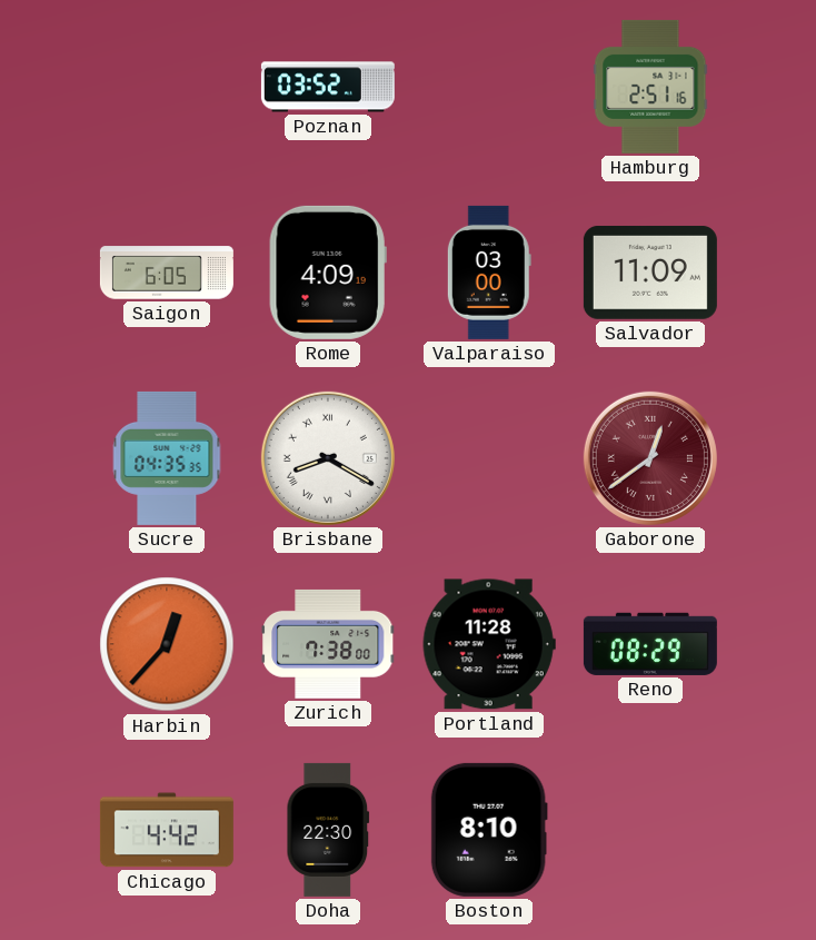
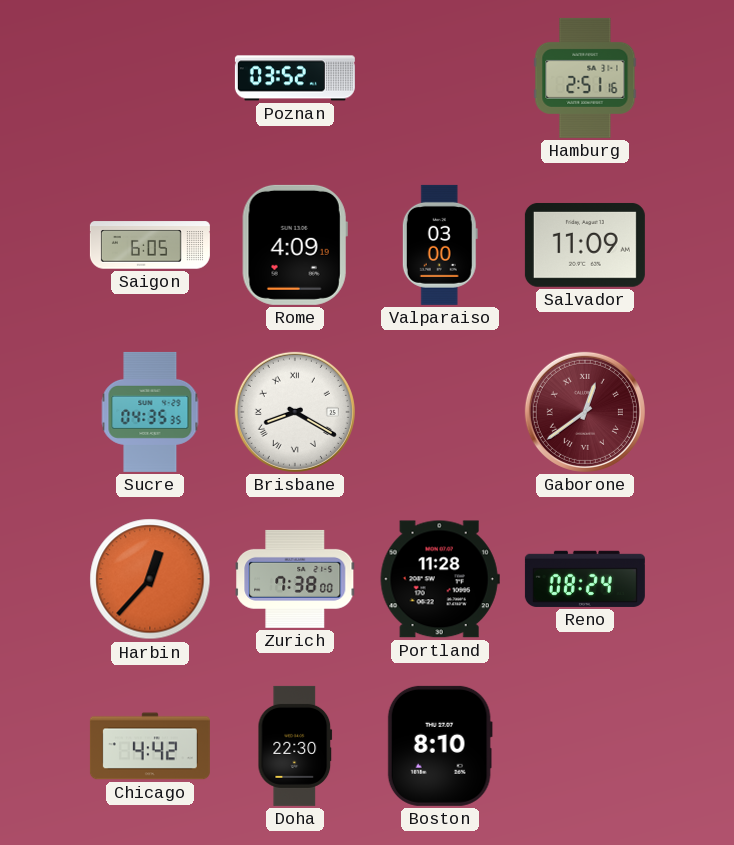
Reno: 08:29 -> 08:24 (585, 579)
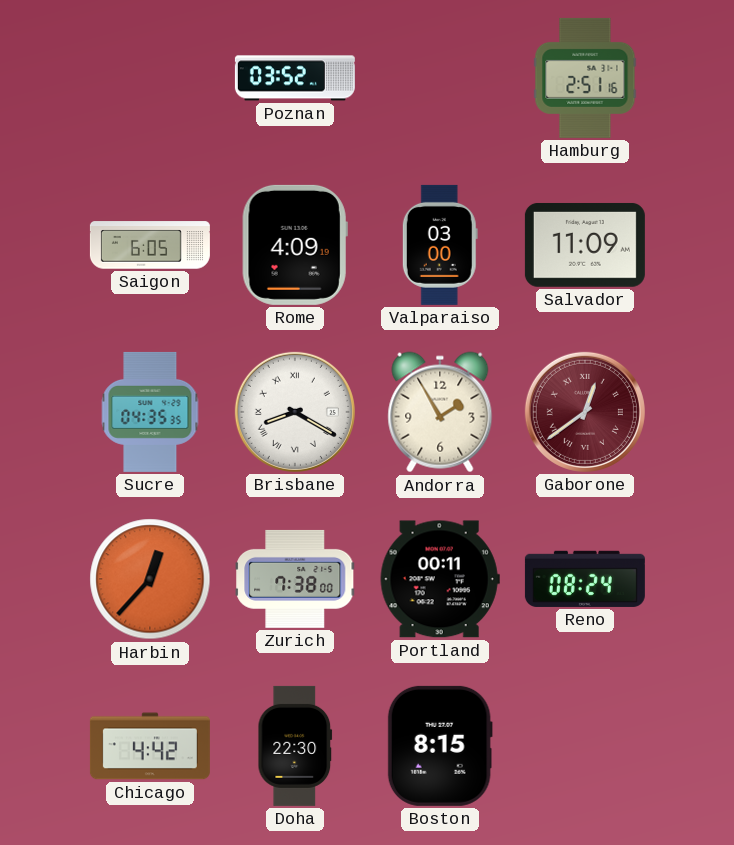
Andorra: none -> 1:55 (440, 412)
Portland: 11:28 -> 00:11 (440, 579)
Boston: 8:10 -> 8:15 (440, 746)
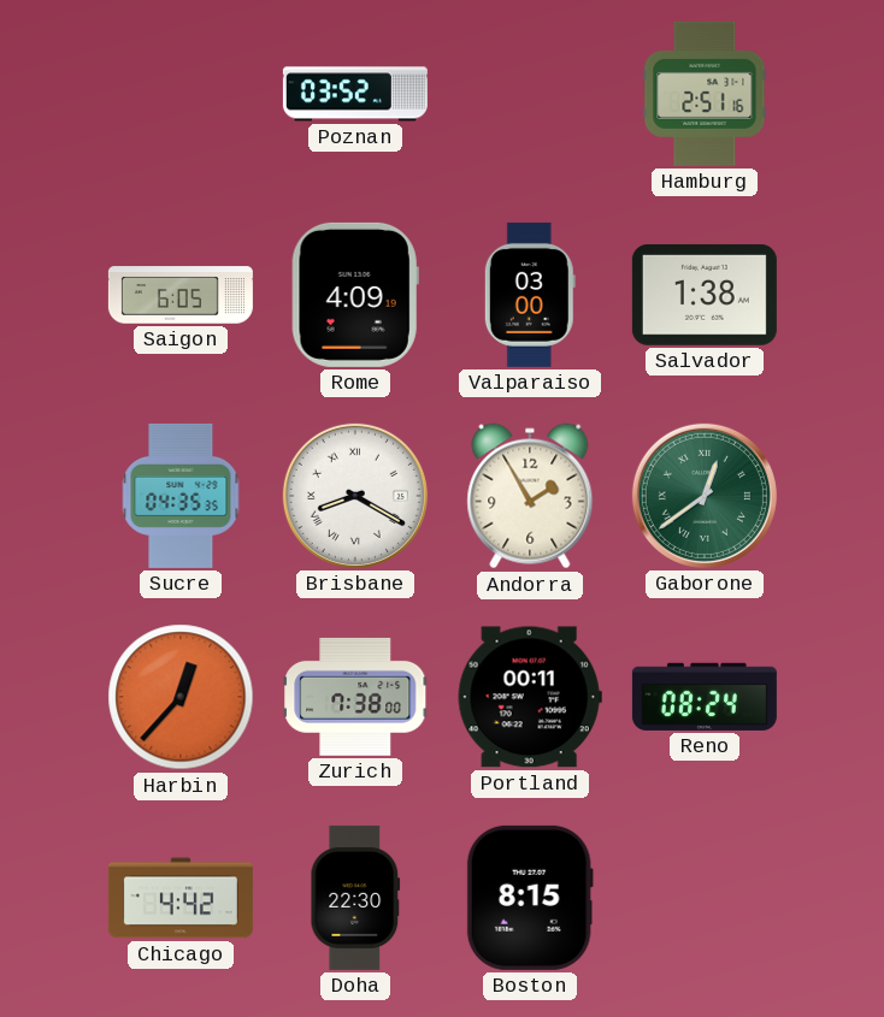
Salvador: 11:09 -> 1:38 (705, 295)
Gaborone dial: burgundy -> green (705, 496)
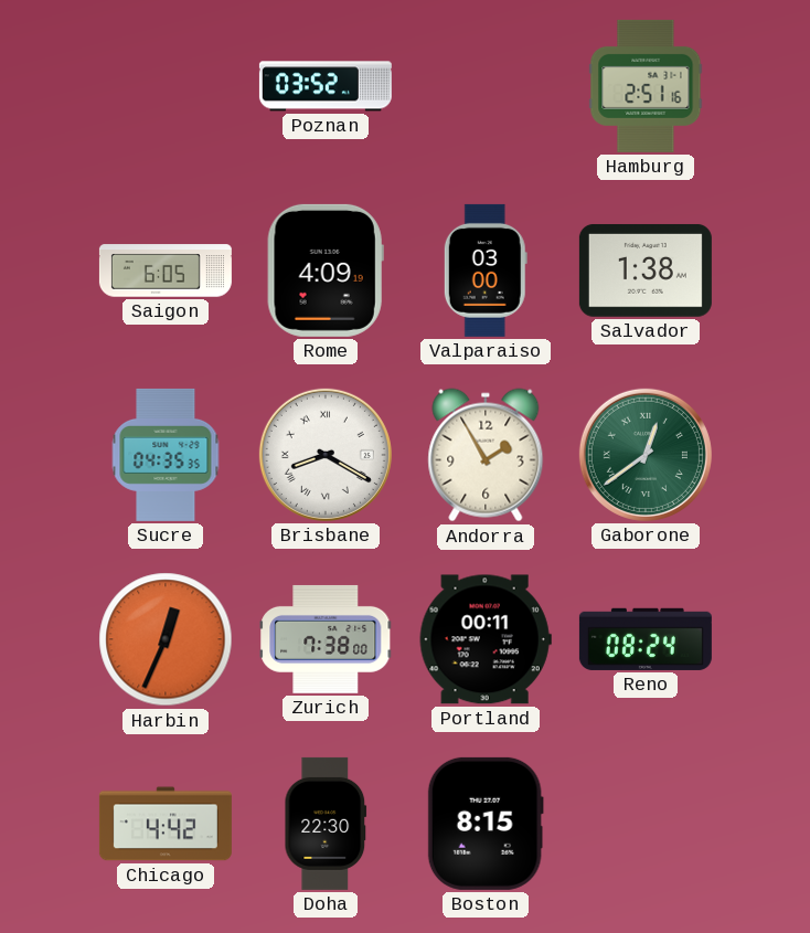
Harbin: 12:37 -> 12:34 (166, 639)
